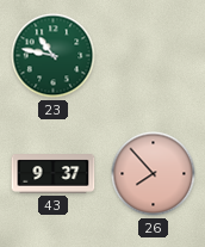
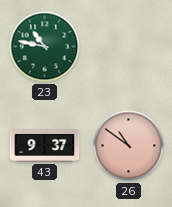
26: 7:53 -> 10:51 (129, 146)
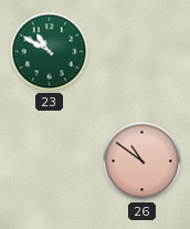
23: 10:47 -> 10:50 (50, 52)
43: 9:37 -> none (45, 146)
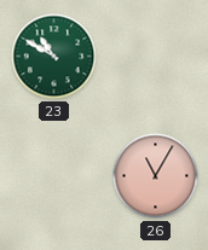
26: 10:51 -> 11:05 (156, 176)
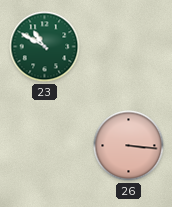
26: 11:05 -> 3:16 (129, 146)
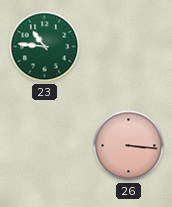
23: 10:50 -> 10:46 (45, 47)
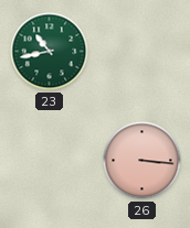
23: 10:46 -> 10:43 (50, 52)
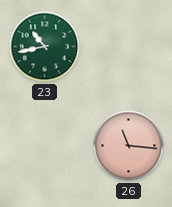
26: 3:16 -> 11:16 (129, 146)
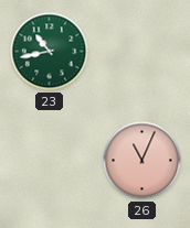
26: 11:16 -> 11:04 (142, 161)
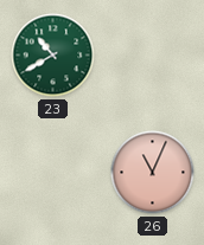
23: 10:43 -> 10:40 (53, 56)
